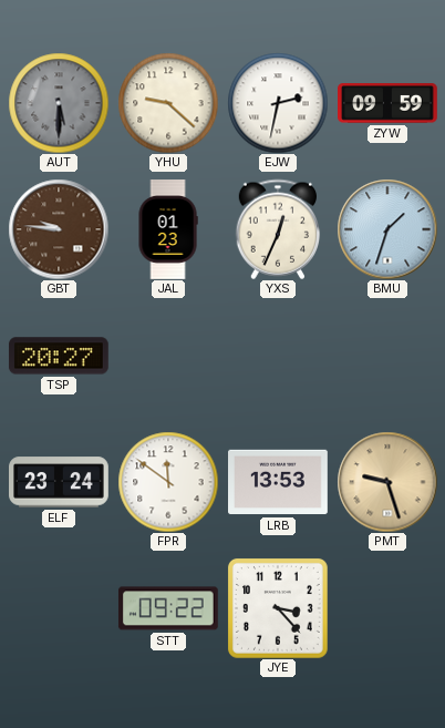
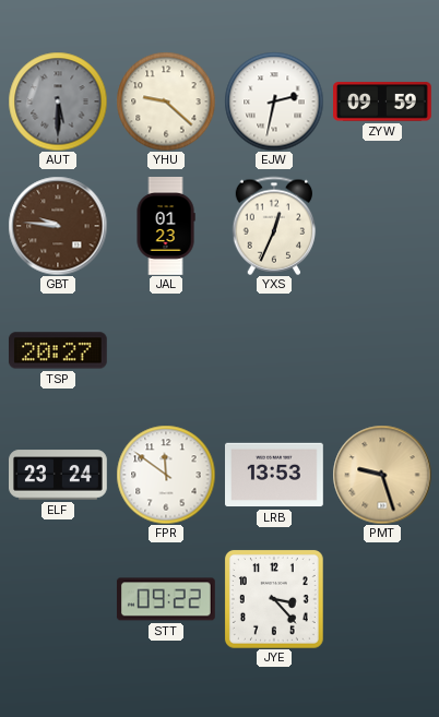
BMU: 1:33 -> none (387, 229)
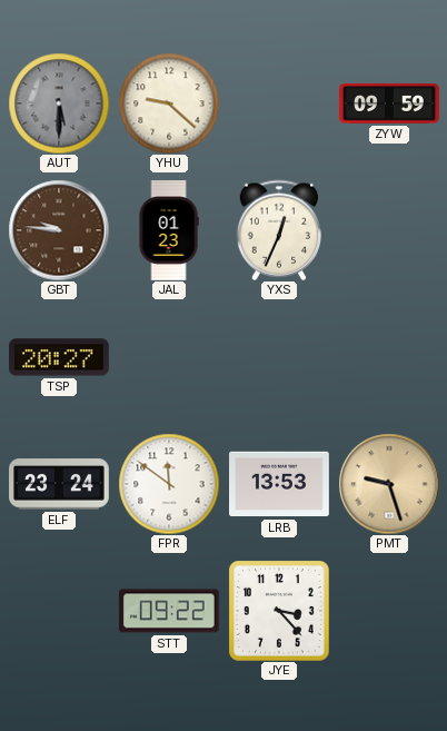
EJW: 2:32 -> none (274, 101)
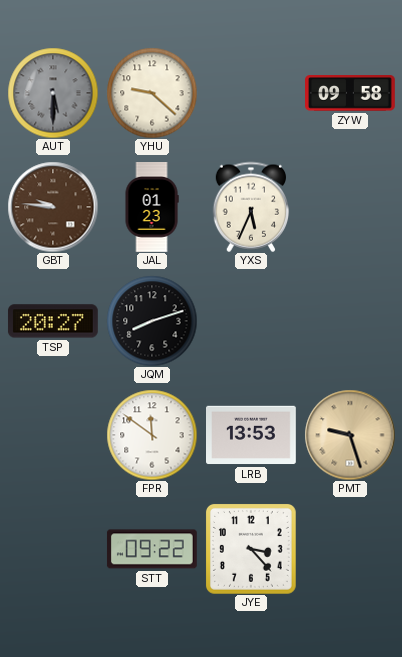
ZYW: 09:59 -> 09:58 (351, 93)
YXS: 12:34 -> 5:34 (251, 207)
JQM: none -> 8:12 (152, 321)
ELF: 23:24 -> none (60, 484)
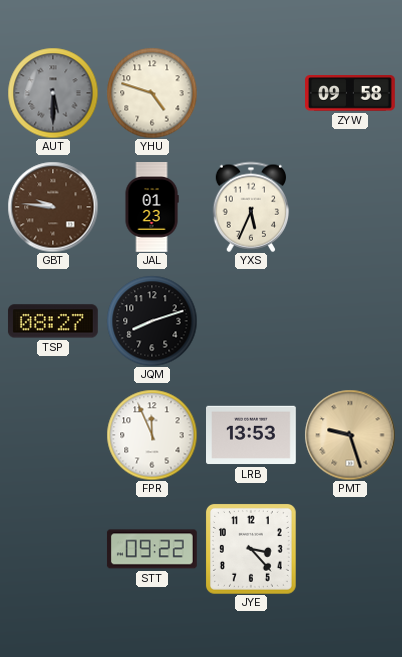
YHU: 9:22 -> 4:48 (152, 93)
TSP: 20:27 -> 08:27 (53, 321)
FPR: 11:51 -> 11:56 (152, 435)
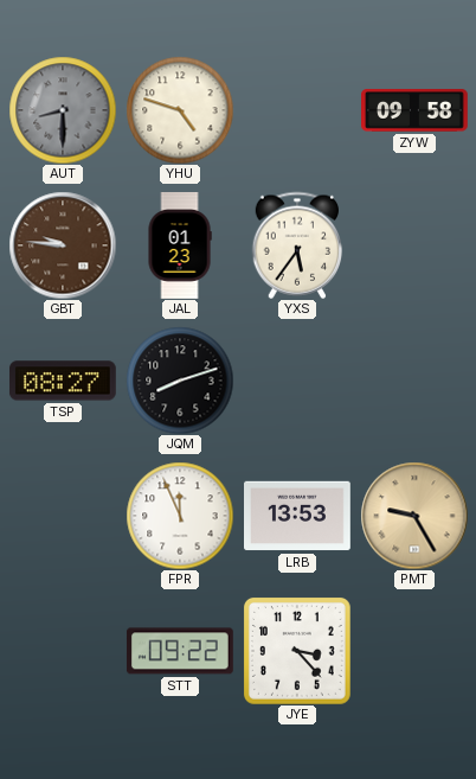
AUT: 5:30 -> 8:30 (63, 110)
YXS: 5:34 -> 5:36 (297, 245)
PMT: 9:27 -> 9:25 (414, 516)
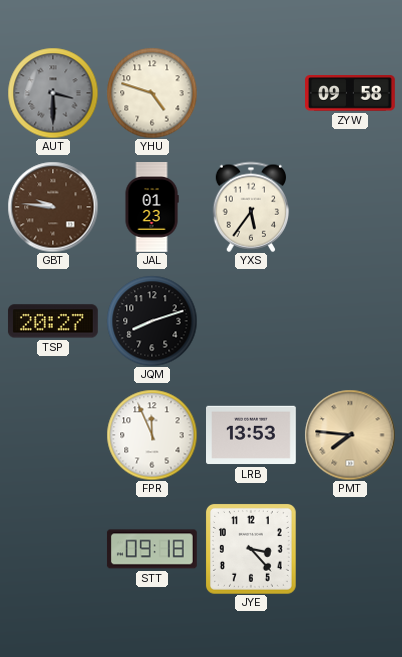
AUT: 8:30 -> 3:30 (53, 93)
TSP: 08:27 -> 20:27 (53, 321)
PMT: 9:25 -> 7:46 (350, 435)
STT: 09:22 -> 09:18 (152, 549)
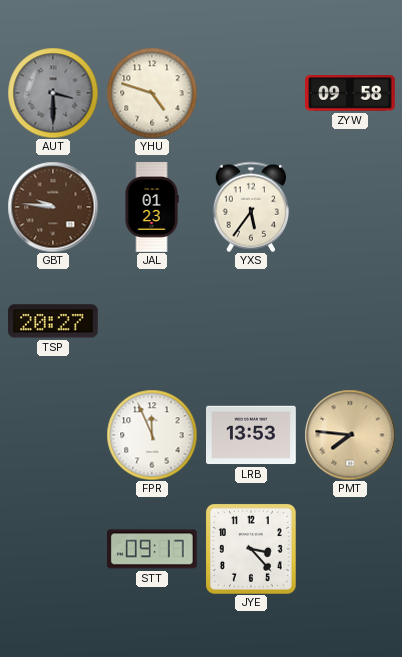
JQM: 8:12 -> none (152, 321)
STT: 09:18 -> 09:17 (152, 549)
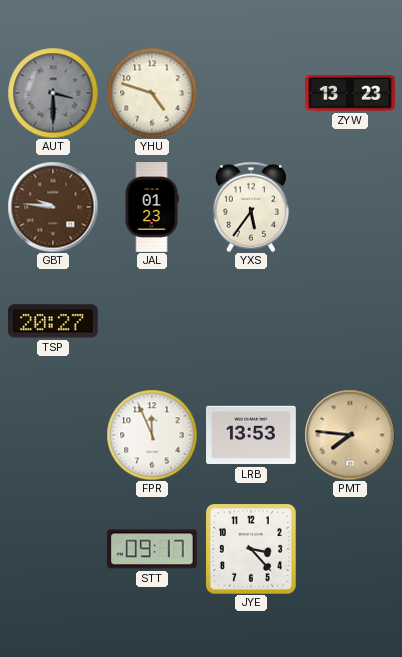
ZYW: 09:58 -> 13:23 (351, 93)
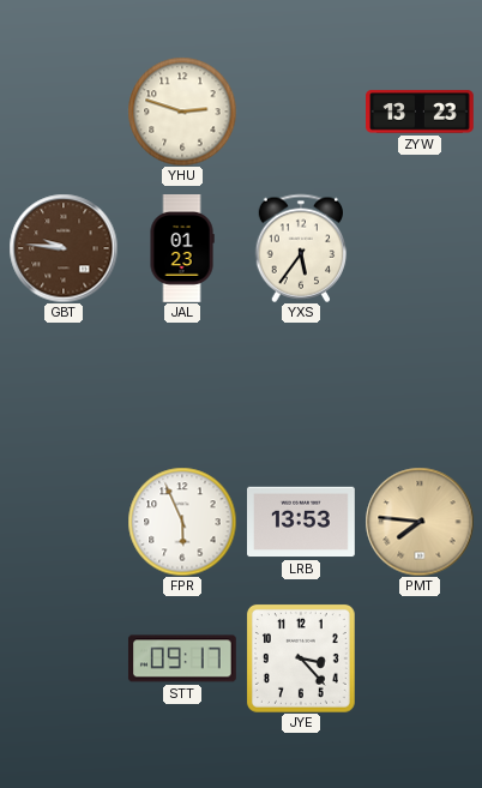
AUT: 3:30 -> none (53, 93)
YHU: 4:48 -> 2:48 (182, 112)
TSP: 20:27 -> none (53, 321)
FPR: 11:56 -> 5:56 (182, 522)
